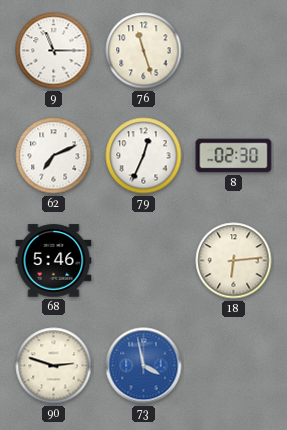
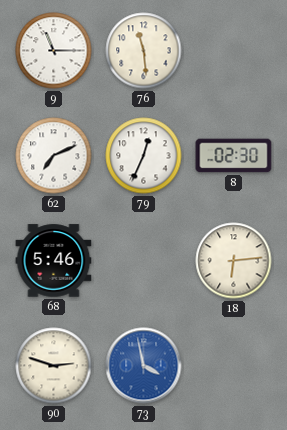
76: 11:27 -> 11:29 (144, 51)
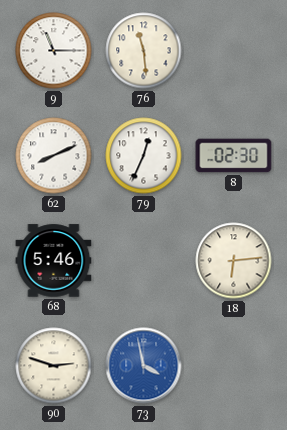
62: 7:11 -> 8:11 (54, 156)
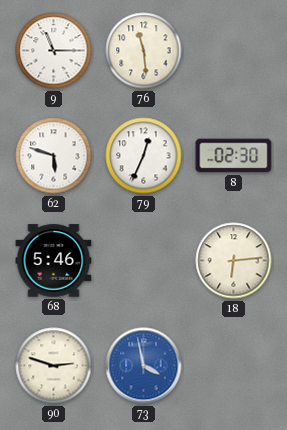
62: 8:11 -> 5:48 (54, 156)
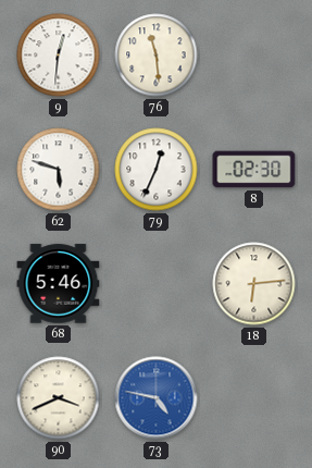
9: 11:15 -> 12:31 (59, 56)
90: 2:48 -> 3:41 (59, 398)
73: 3:58 -> 4:47 (157, 398)
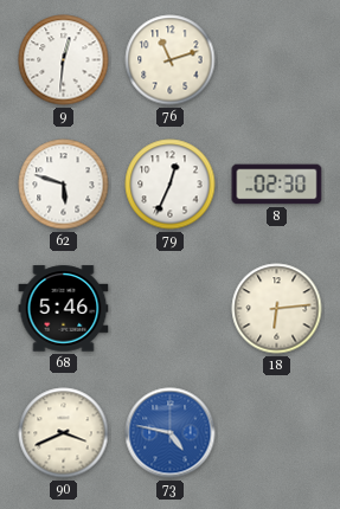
76: 11:29 -> 11:12 (171, 60)
